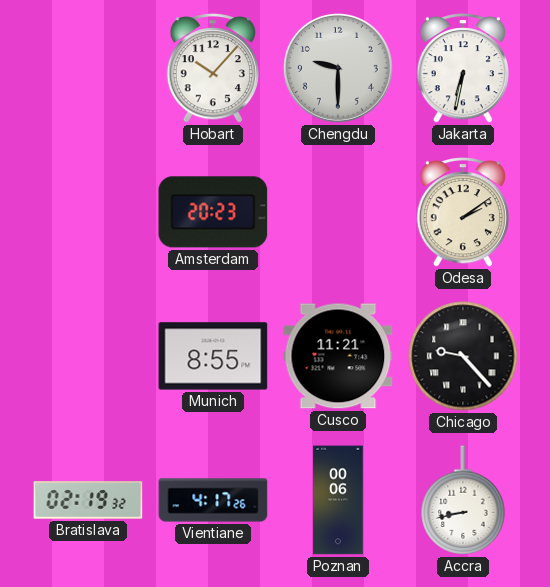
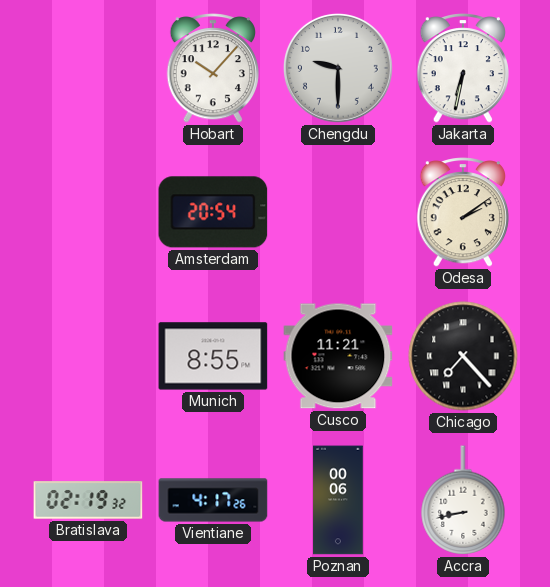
Amsterdam: 20:23 -> 20:54 (213, 212)
Chicago: 9:23 -> 7:23 (463, 356)
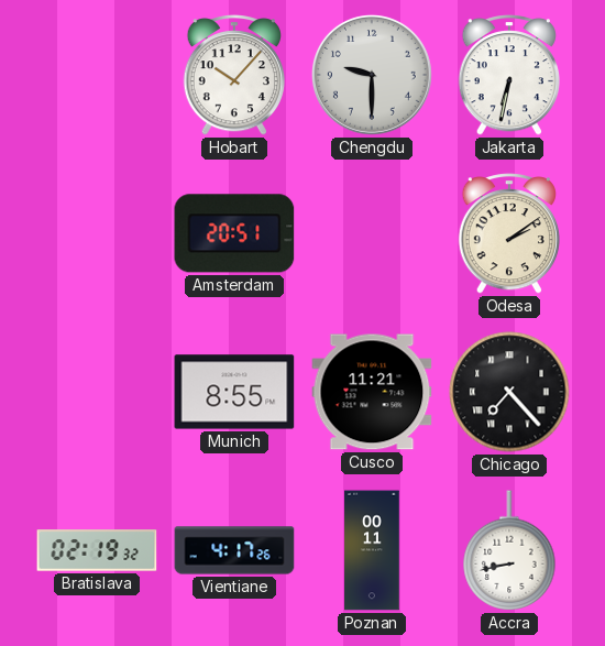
Amsterdam: 20:54 -> 20:51 (234, 233)
Poznan: 00:06 -> 00:11 (372, 550)
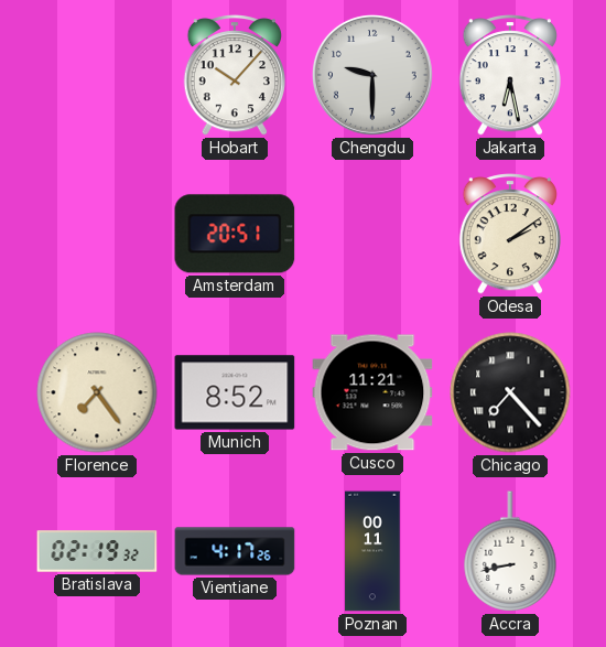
Jakarta: 6:32 -> 6:28 (510, 75)
Florence: none -> 7:24 (97, 392)
Munich: 8:55 -> 8:52 (235, 392)
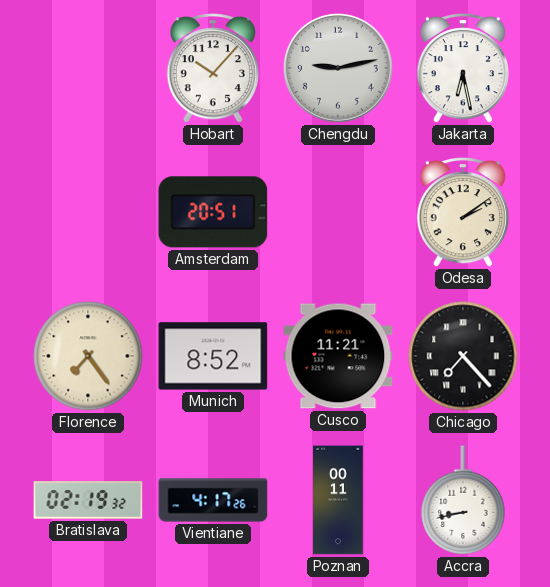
Chengdu: 9:30 -> 9:13 (338, 68)
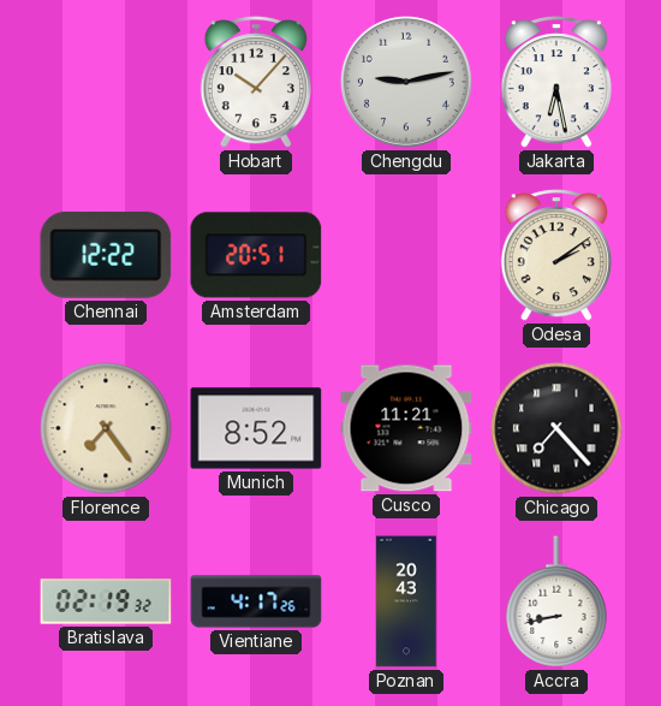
Chennai: none -> 12:22 (106, 255)
Poznan: 00:11 -> 20:43 (406, 601)
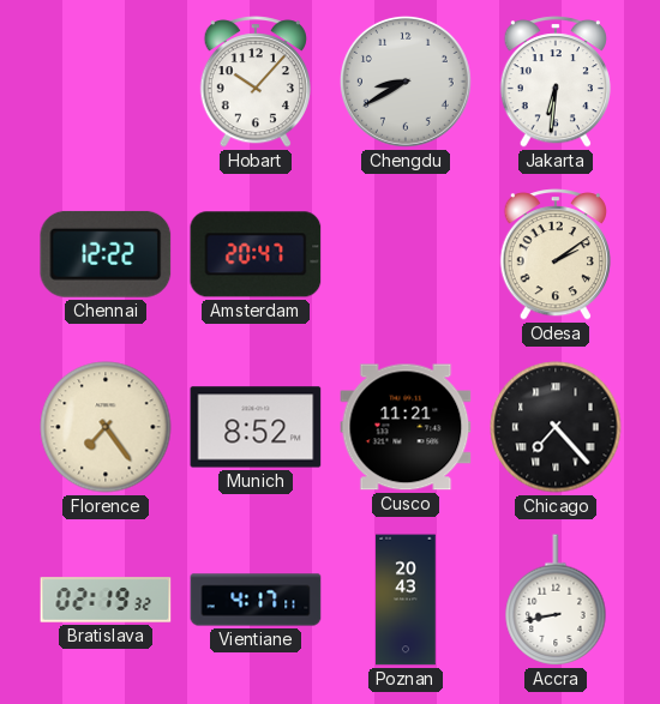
Chengdu: 9:13 -> 8:40 (406, 82)
Jakarta: 6:28 -> 6:31 (556, 82)
Amsterdam: 20:51 -> 20:47 (256, 254)
Vientiane: 4:17:26 -> 4:17:11 (256, 600)
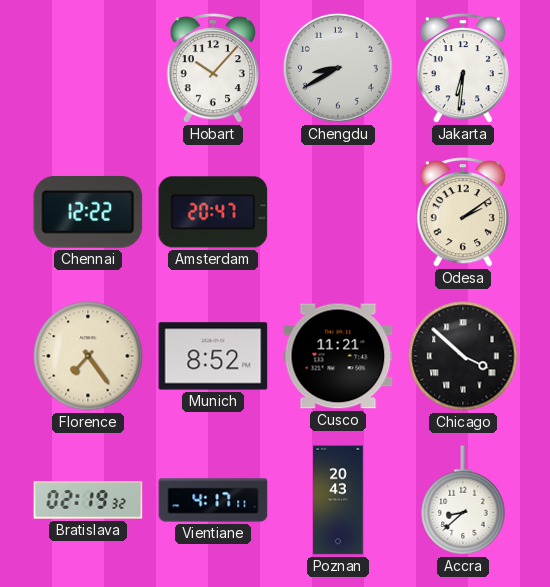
Chicago: 7:23 -> 3:52 (463, 356)
Accra: 8:43 -> 8:38 (463, 500)
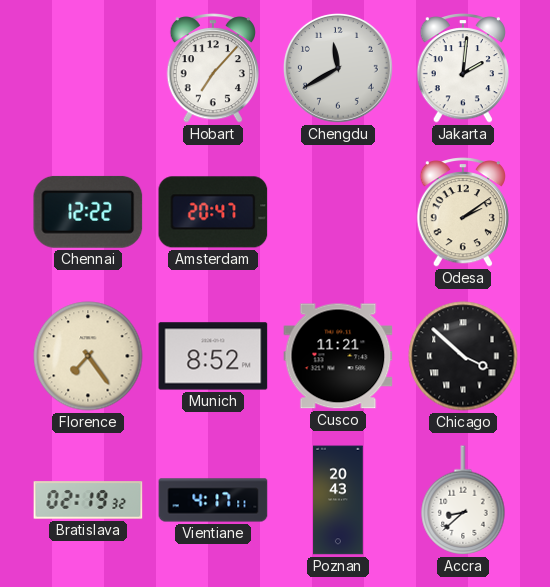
Hobart: 10:07 -> 7:07 (213, 68)
Chengdu: 8:40 -> 11:40 (338, 68)
Jakarta: 6:31 -> 2:01 (463, 68)
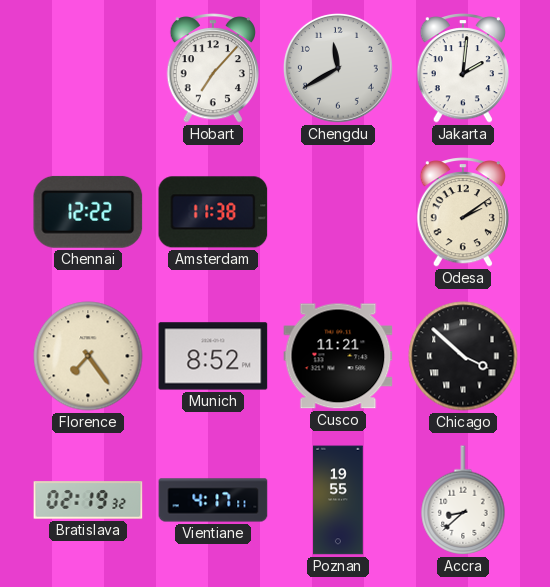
Amsterdam: 20:47 -> 11:38 (213, 212)
Poznan: 20:43 -> 19:55 (338, 500)
